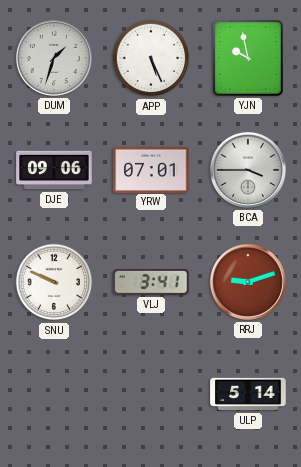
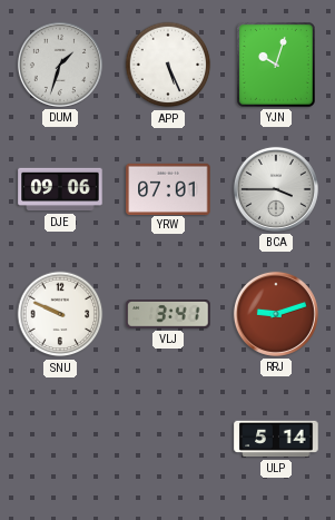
YJN: 9:58 -> 10:03 (276, 65)
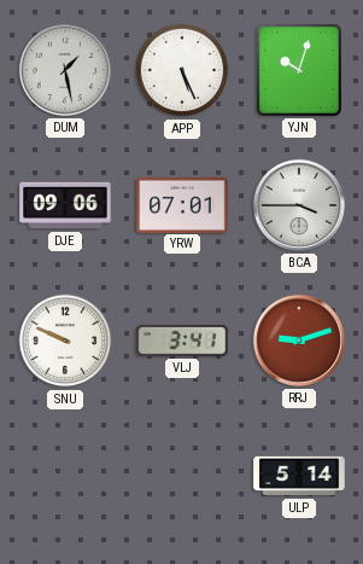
DUM: 1:33 -> 1:28 (65, 70)
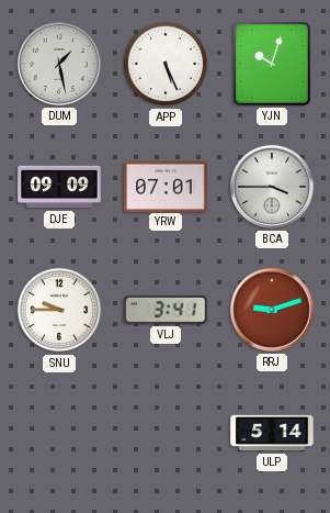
DJE: 09:06 -> 09:09 (59, 187)
SNU: 9:49 -> 9:45 (59, 310)
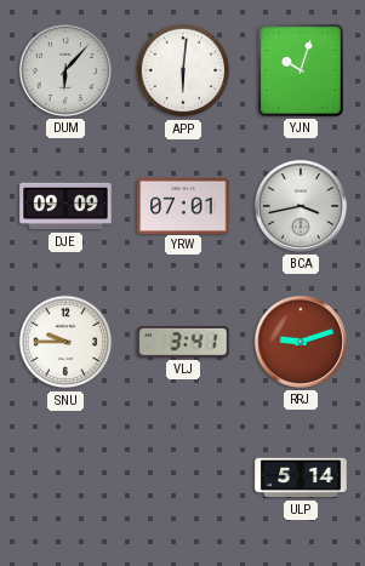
DUM: 1:28 -> 6:07 (65, 70)
APP: 5:26 -> 6:01 (183, 70)
BCA: 3:45 -> 3:43 (301, 206)
